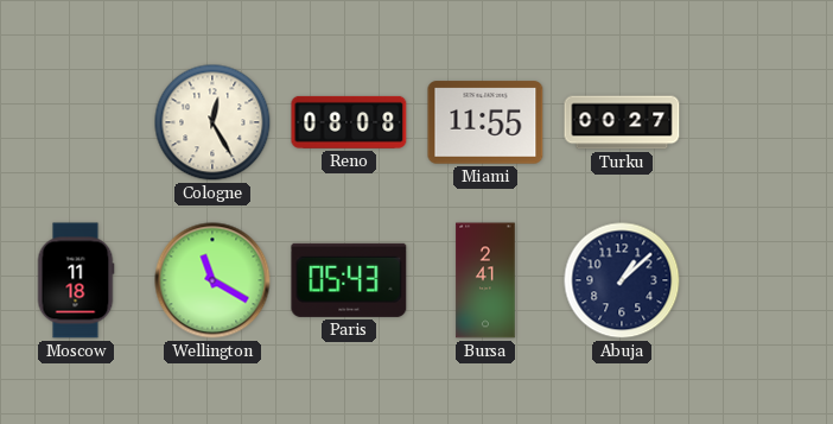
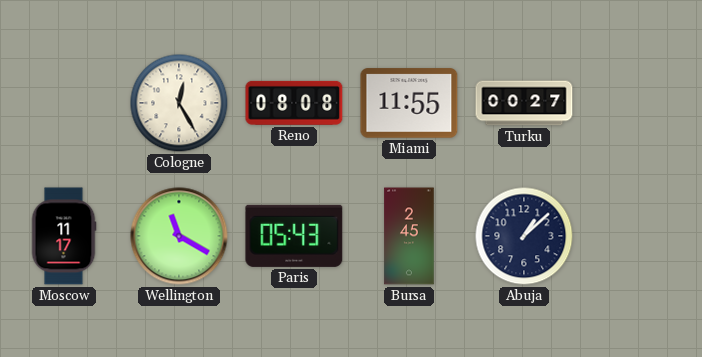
Moscow: 11:18 -> 11:17 (64, 236)
Bursa: 2:41 -> 2:45 (409, 236)
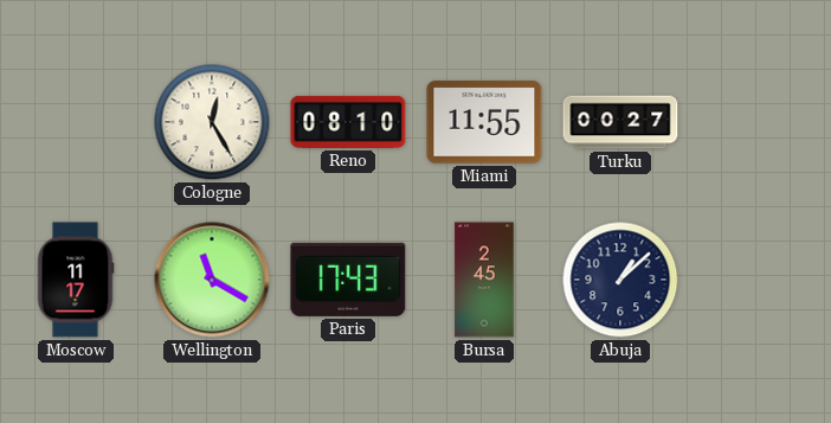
Reno: 08:08 -> 08:10 (348, 122)
Paris: 05:43 -> 17:43 (348, 280)
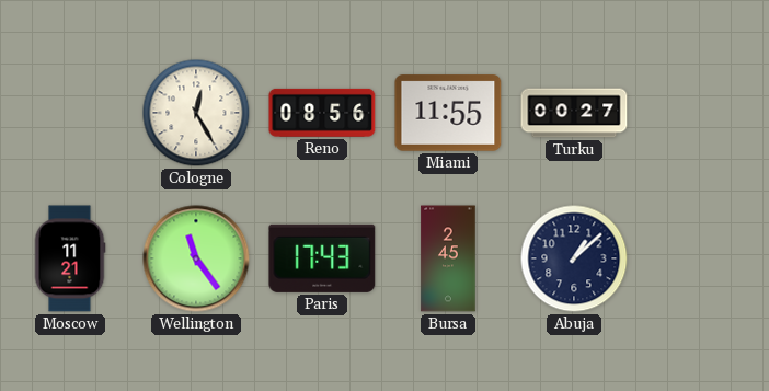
Reno: 08:10 -> 08:56 (322, 113)
Moscow: 11:17 -> 11:21 (70, 258)
Wellington: 11:20 -> 11:24 (196, 258)
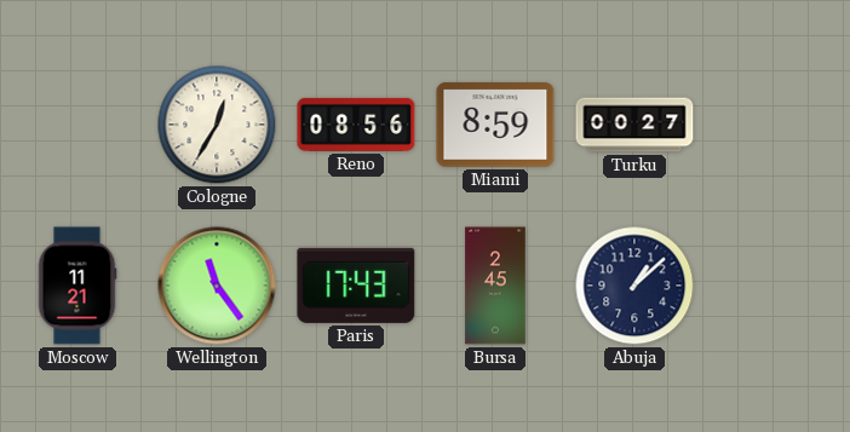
Cologne: 12:25 -> 12:35 (217, 125)
Miami: 11:55 -> 8:59 (495, 125)
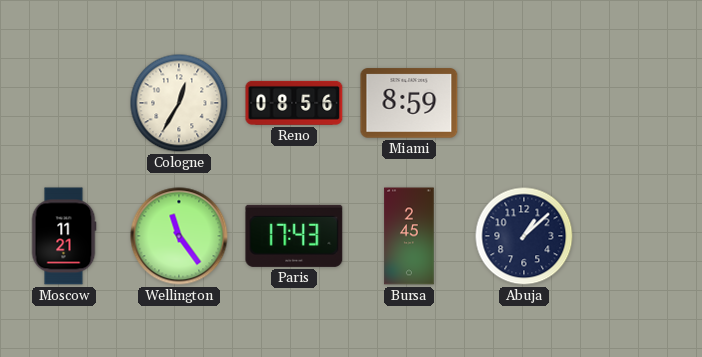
Turku: 00:27 -> none (634, 125)
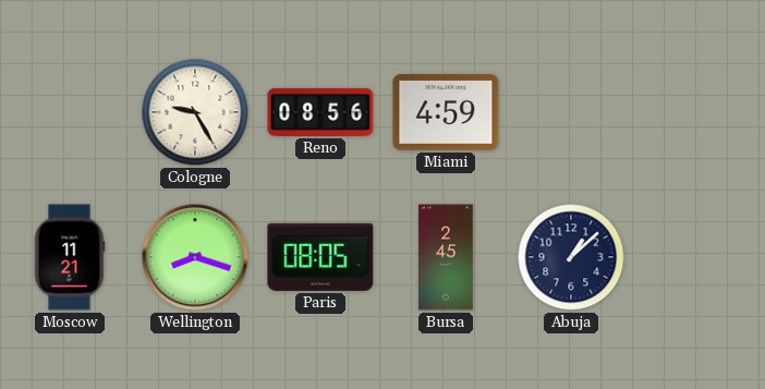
Cologne: 12:35 -> 9:25 (195, 112)
Miami: 8:59 -> 4:59 (446, 112)
Wellington: 11:24 -> 8:18 (195, 257)
Paris: 17:43 -> 08:05 (320, 257)
